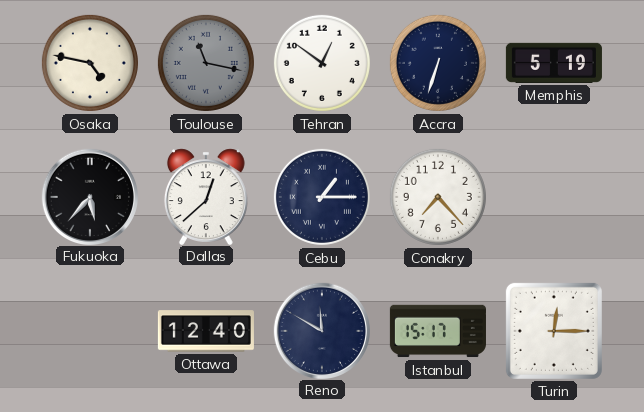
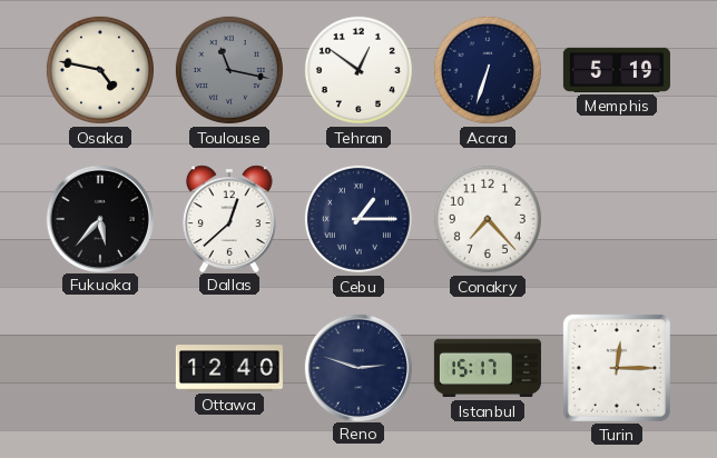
Reno: 11:50 -> 2:48 (357, 367)
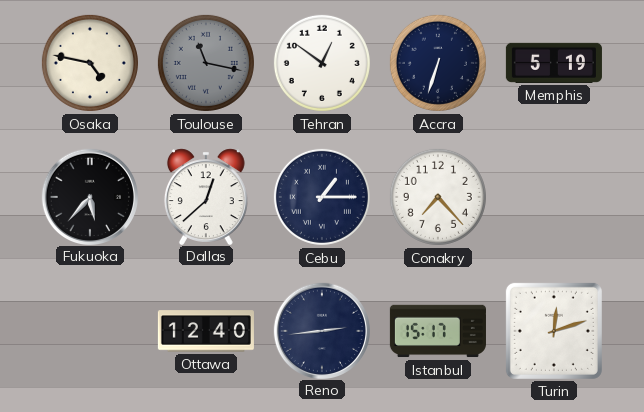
Reno: 2:48 -> 2:44 (321, 330)
Turin: 12:15 -> 12:12 (554, 331)
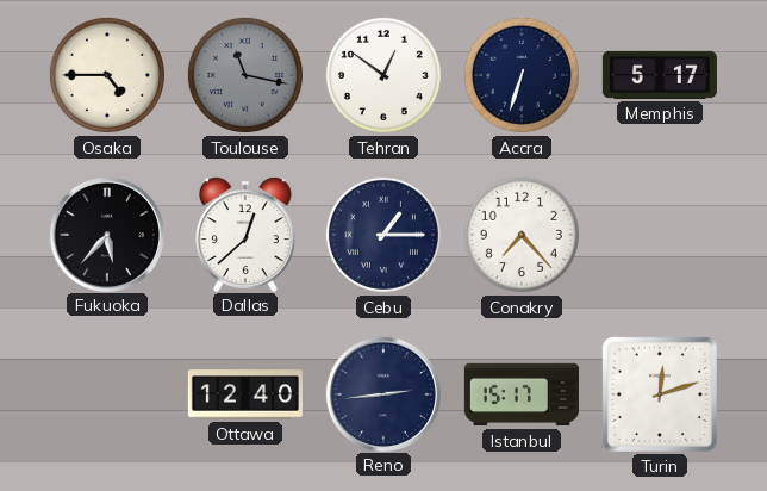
Osaka: 4:47 -> 4:45 (107, 75)
Memphis: 5:19 -> 5:17 (660, 75)
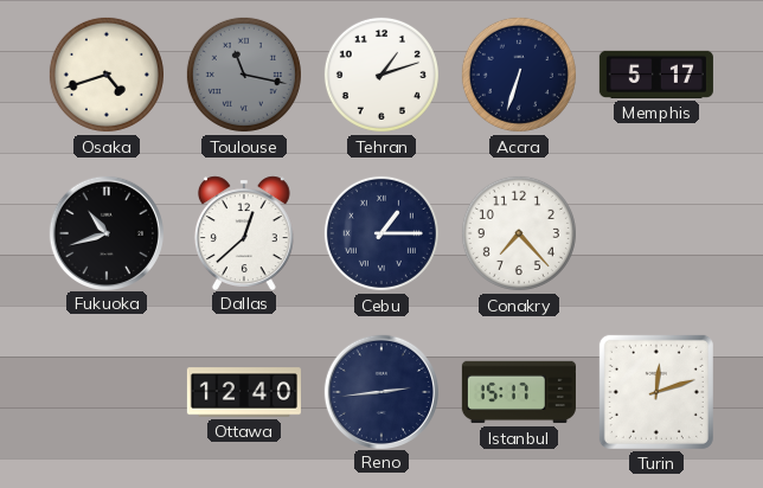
Osaka: 4:45 -> 4:42 (107, 75)
Tehran: 12:51 -> 1:12 (381, 75)
Fukuoka: 5:37 -> 10:42 (105, 232)
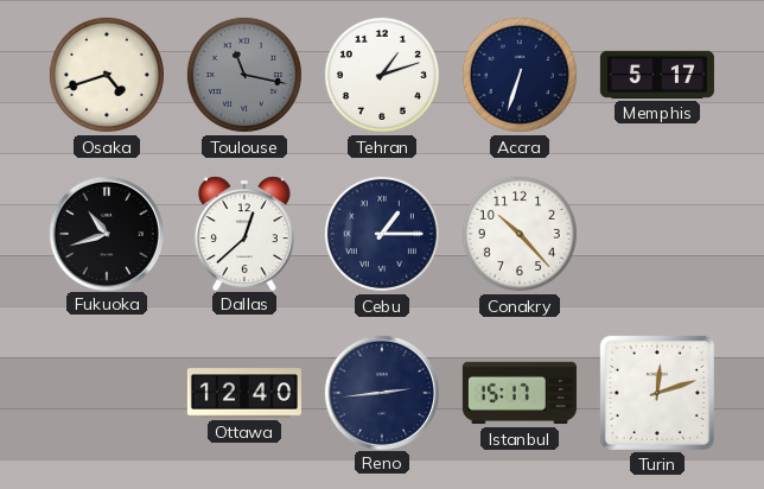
Conakry: 7:23 -> 10:23 (520, 234)
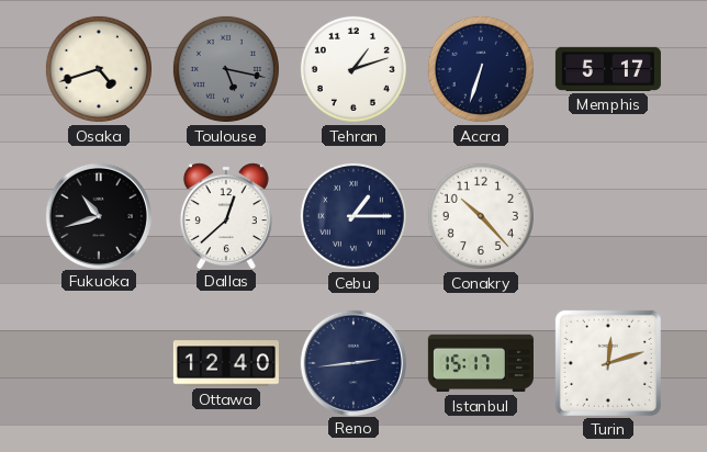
Toulouse: 11:17 -> 5:17 (226, 69)
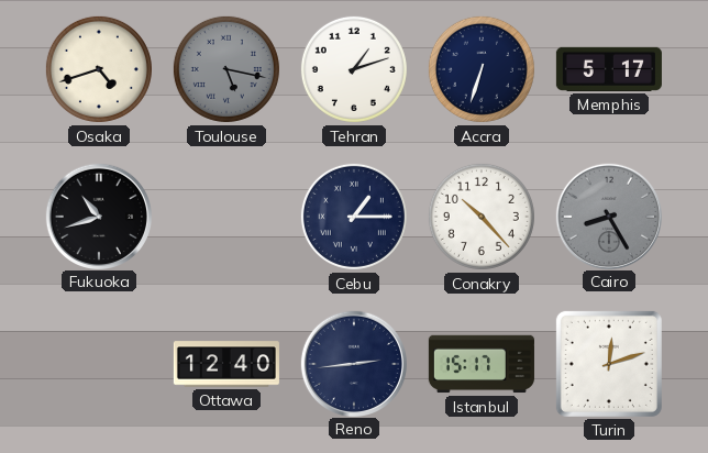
Dallas: 12:38 -> none (226, 215)
Cairo: none -> 8:25 (608, 216)
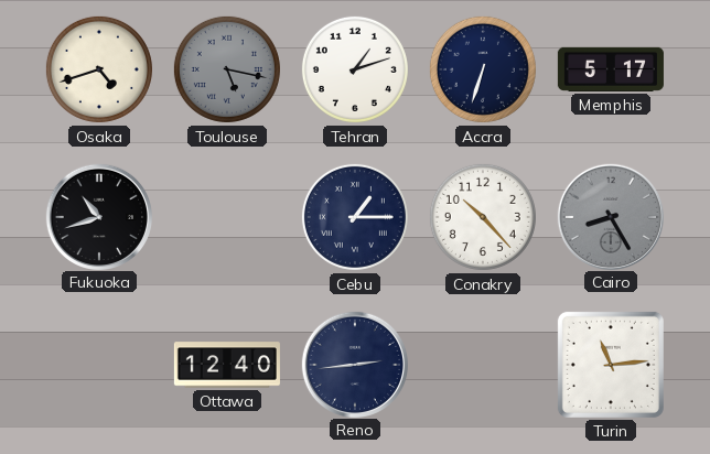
Istanbul: 15:17 -> none (482, 364)
Turin: 12:12 -> 11:14 (611, 365)
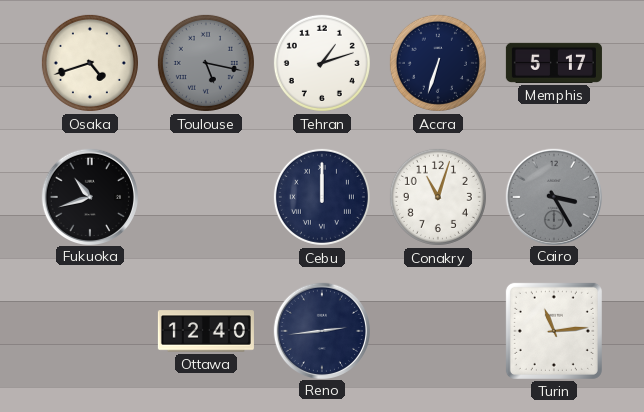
Cebu: 1:15 -> 12:00 (322, 197)
Conakry: 10:23 -> 11:03 (438, 197)
Cairo: 8:25 -> 3:25 (553, 196)
